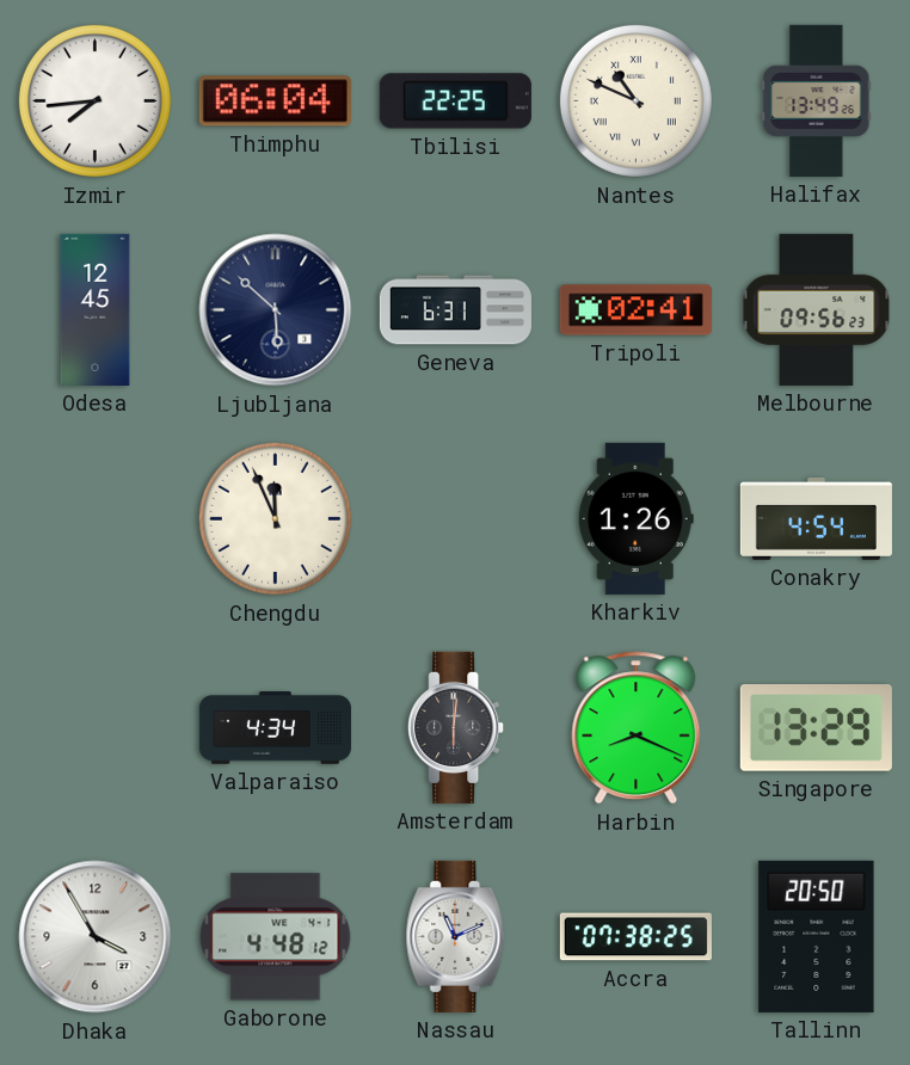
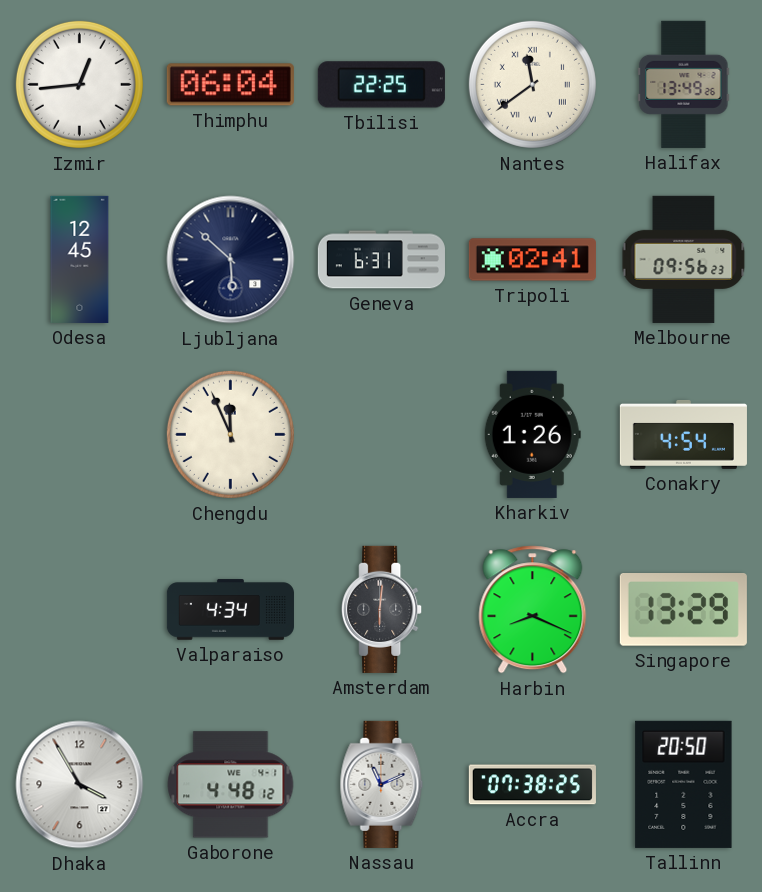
Izmir: 7:44 -> 12:44 (79, 84)
Nantes: 10:49 -> 11:39 (532, 84)
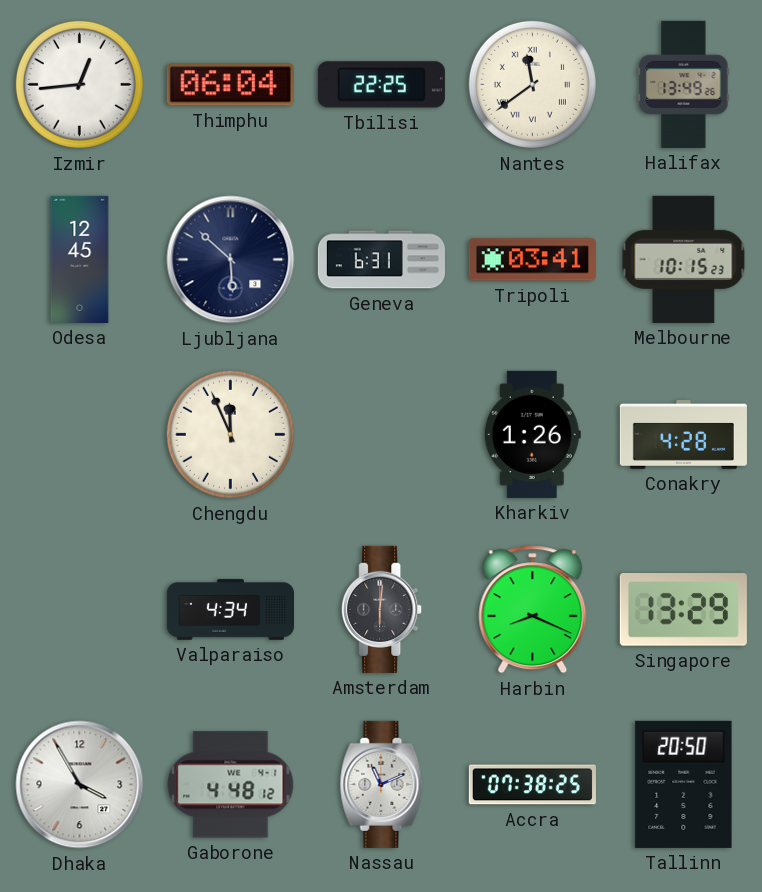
Tripoli: 02:41 -> 03:41 (532, 260)
Melbourne: 09:56 -> 10:15 (684, 259)
Conakry: 4:54 -> 4:28 (683, 434)
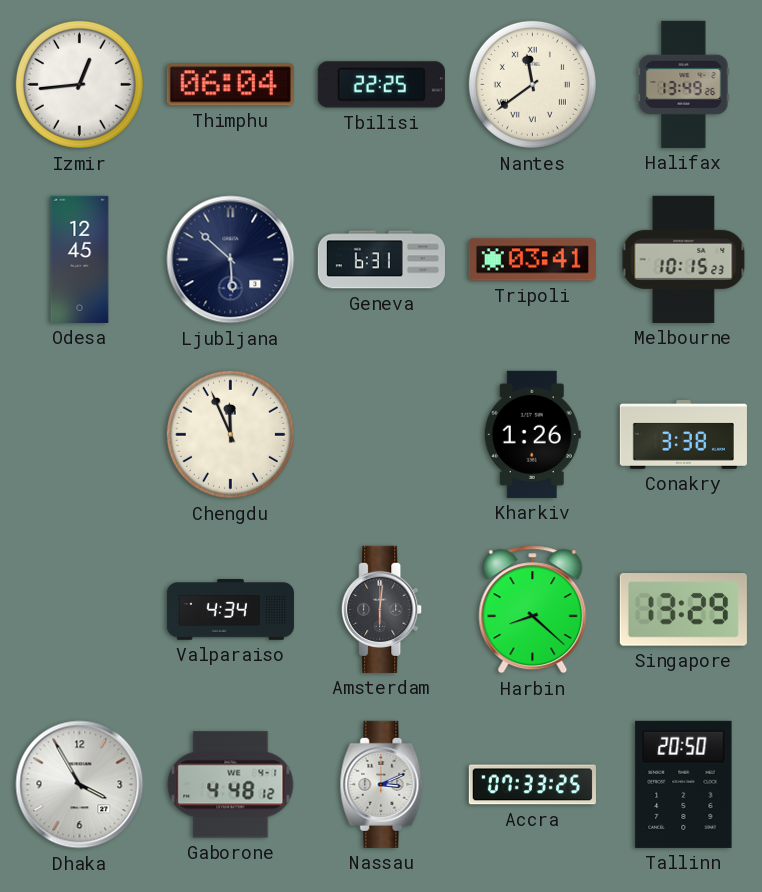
Conakry: 4:28 -> 3:38 (683, 434)
Harbin: 8:19 -> 8:22 (533, 610)
Nassau: 11:11 -> 3:11 (382, 784)
Accra: 07:38 -> 07:33 (532, 785)
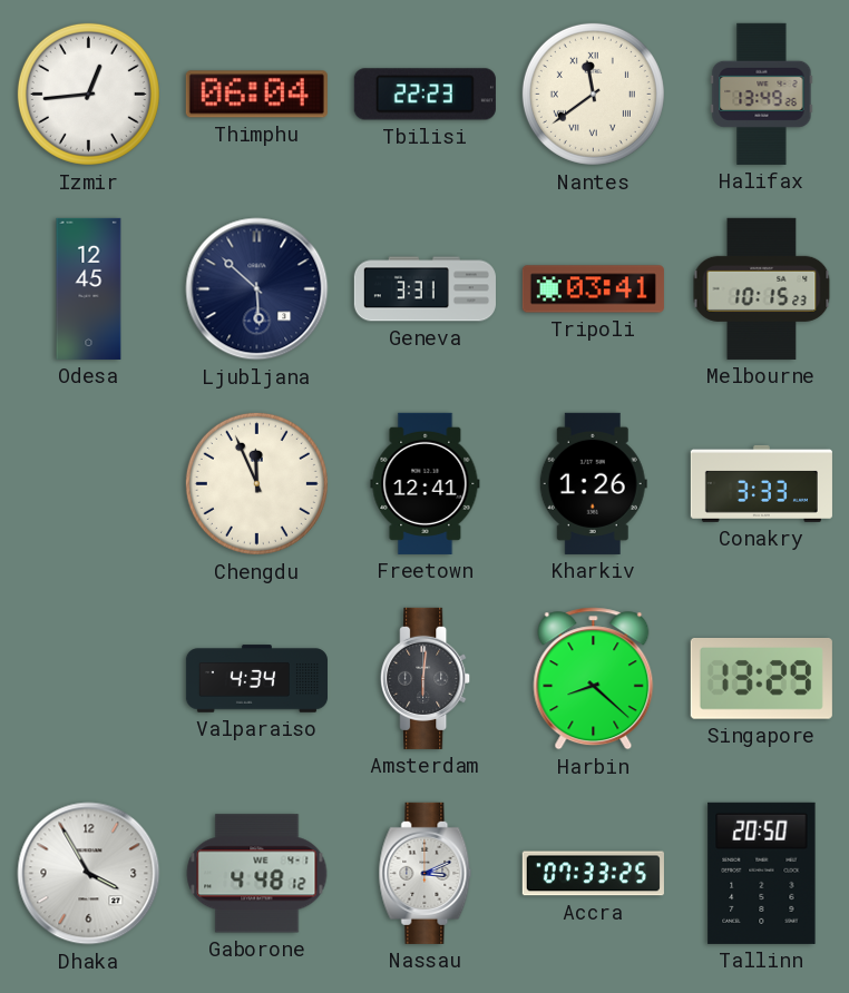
Tbilisi: 22:25 -> 22:23 (424, 95)
Geneva: 6:31 -> 3:31 (424, 289)
Freetown: none -> 12:41 (426, 483)
Conakry: 3:38 -> 3:33 (761, 483)
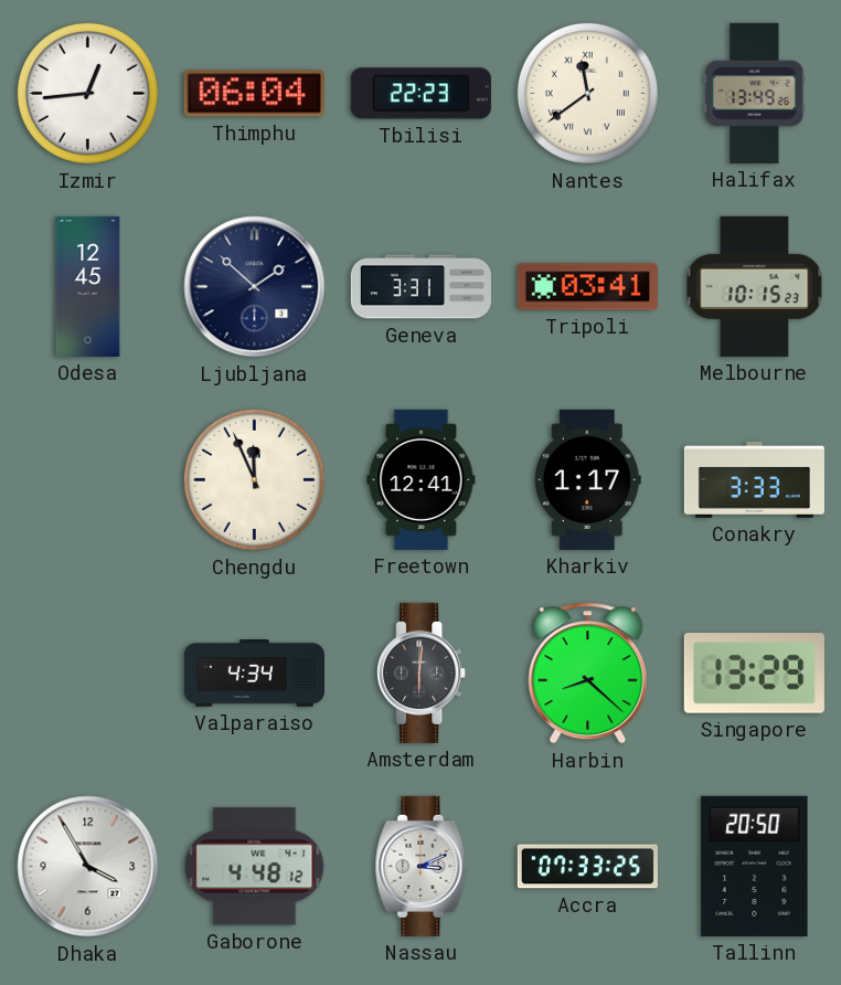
Ljubljana: 5:52 -> 1:52 (255, 287)
Kharkiv: 1:26 -> 1:17 (587, 479)
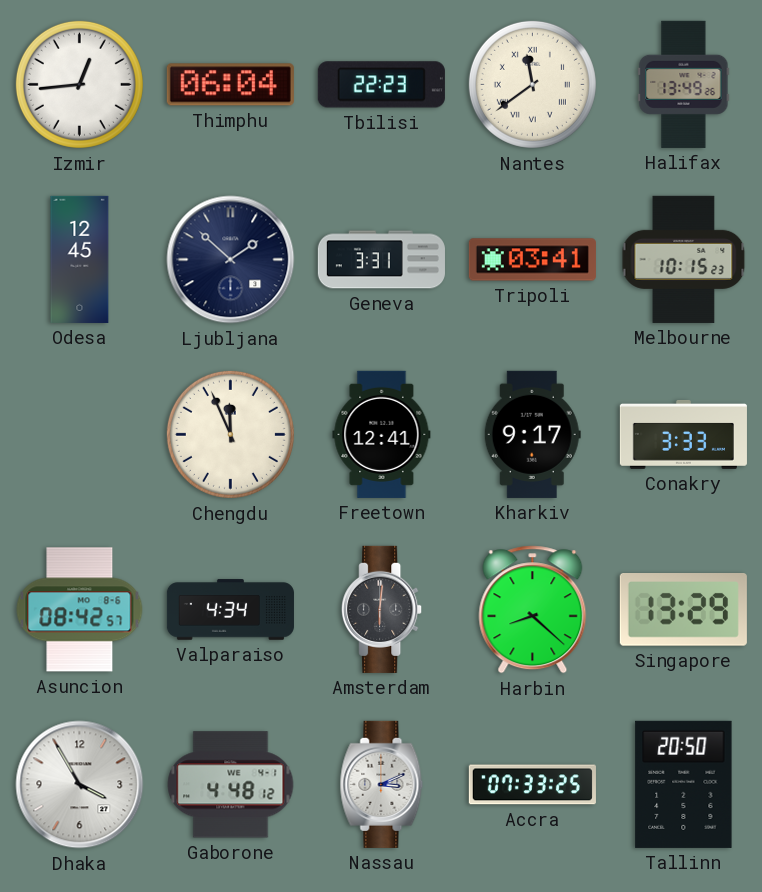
Kharkiv: 1:17 -> 9:17 (532, 434)
Asuncion: none -> 08:42 (80, 610)
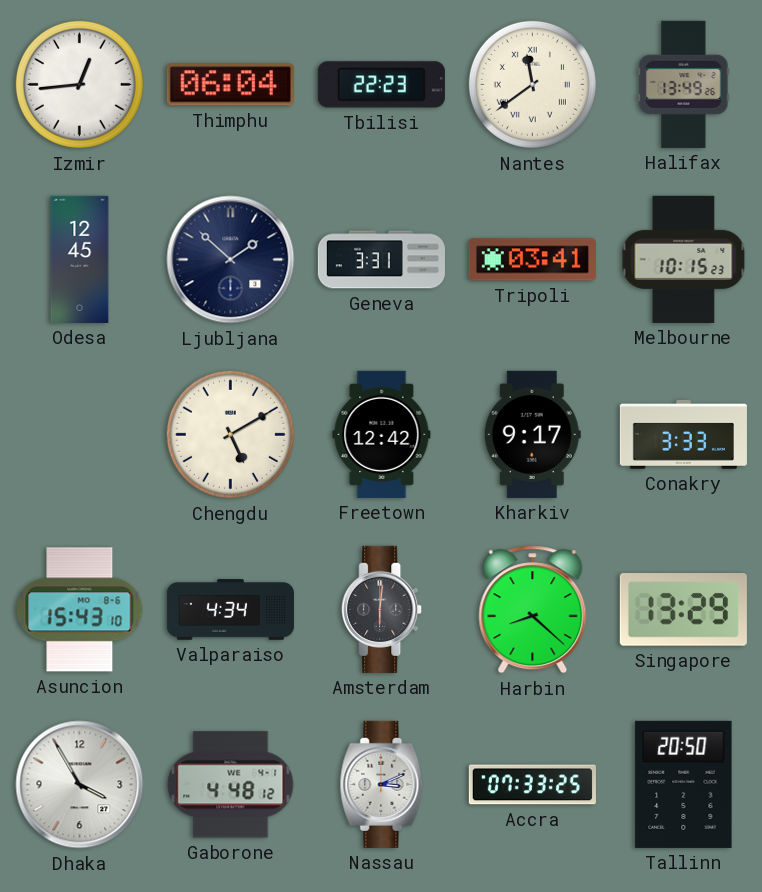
Chengdu: 11:56 -> 5:10 (230, 434)
Freetown: 12:41 -> 12:42 (382, 434)
Asuncion: 08:42 -> 15:43 (80, 610)
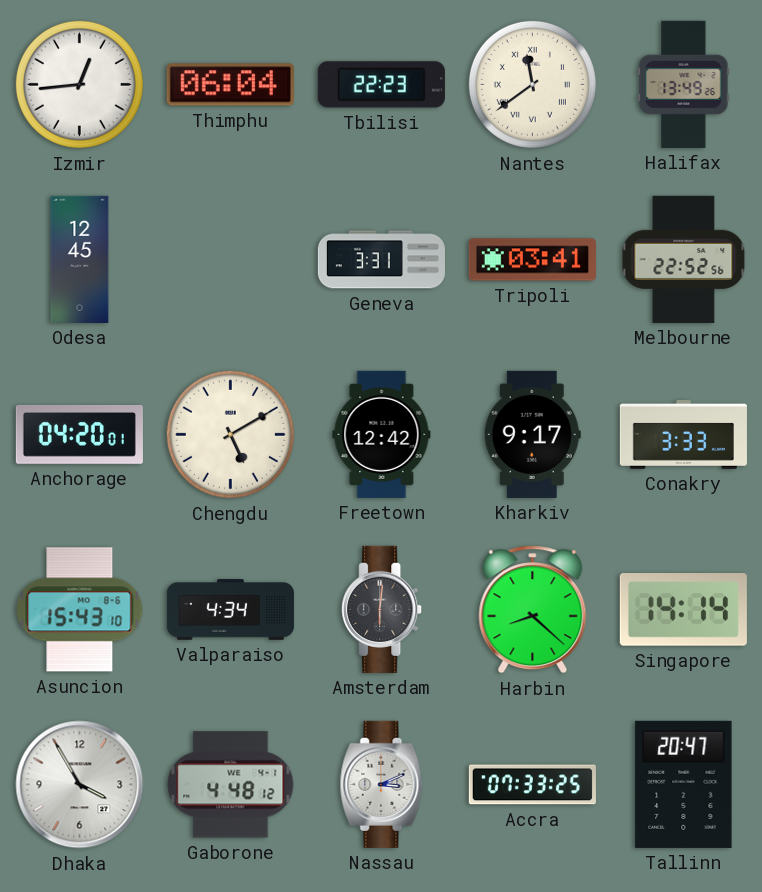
Ljubljana: 1:52 -> none (231, 260)
Melbourne: 10:15 -> 22:52 (684, 259)
Anchorage: none -> 04:20 (79, 435)
Singapore: 13:29 -> 14:14 (683, 610)
Tallinn: 20:50 -> 20:47 (684, 784)
